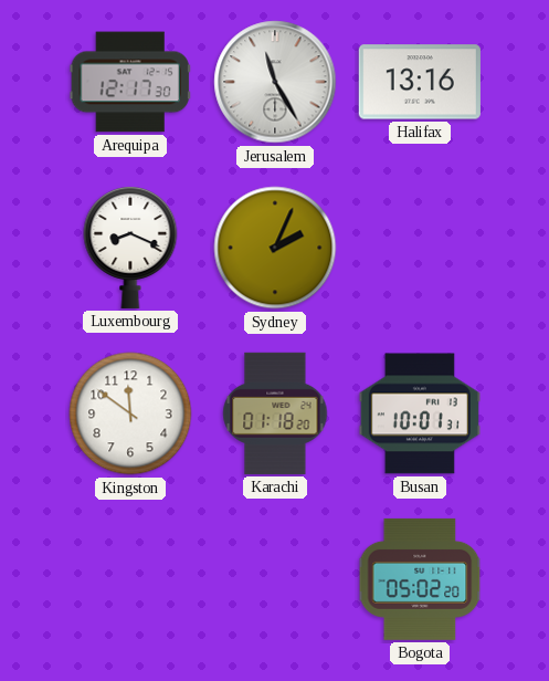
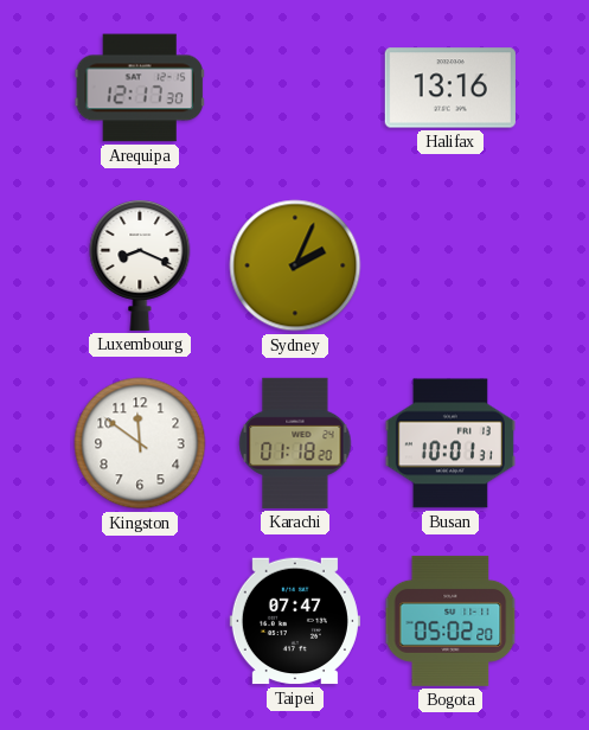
Jerusalem: 11:25 -> none (275, 82)
Taipei: none -> 07:47 (295, 621)
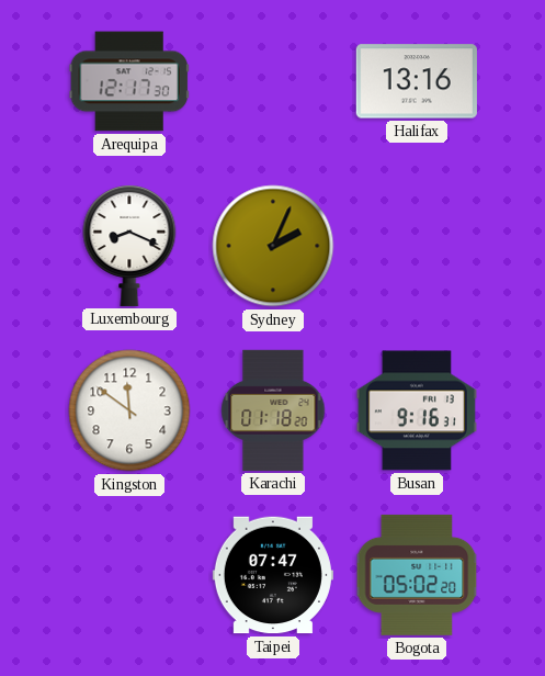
Busan: 10:01 -> 9:16 (417, 410)
